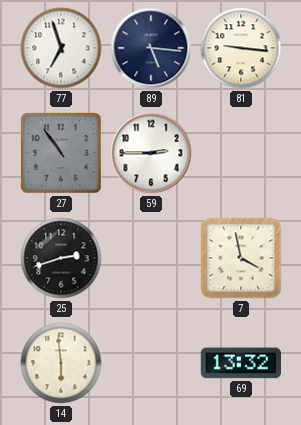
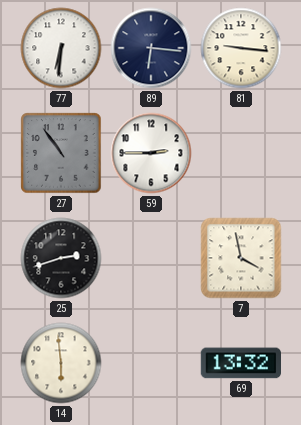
77: 6:57 -> 6:31 (61, 48)
89: 5:16 -> 6:16 (151, 48)
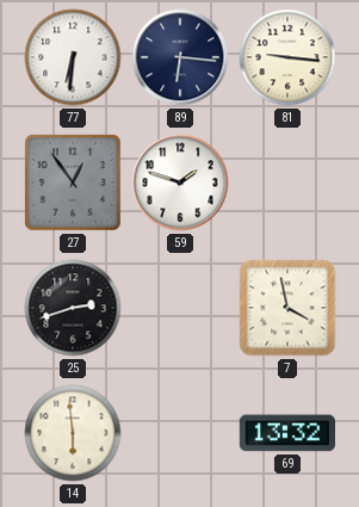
27: 10:54 -> 12:54 (73, 183)
59: 2:45 -> 1:48 (180, 183)
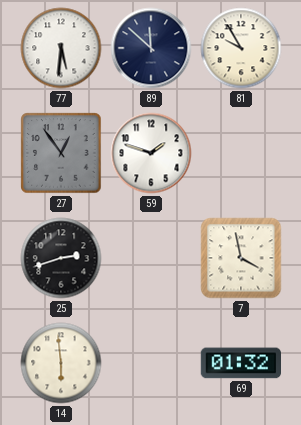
77: 6:31 -> 5:31 (61, 48)
89: 6:16 -> 11:52 (151, 48)
81: 9:16 -> 9:55 (241, 48)
69: 13:32 -> 01:32 (240, 363)
